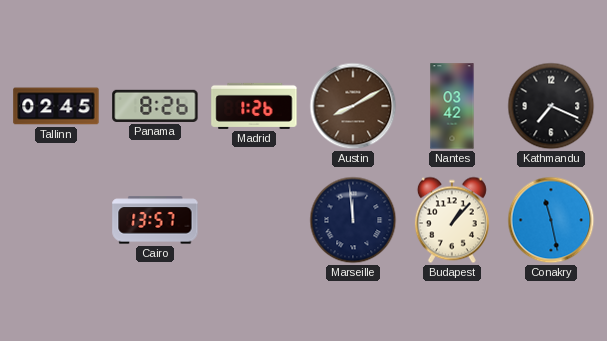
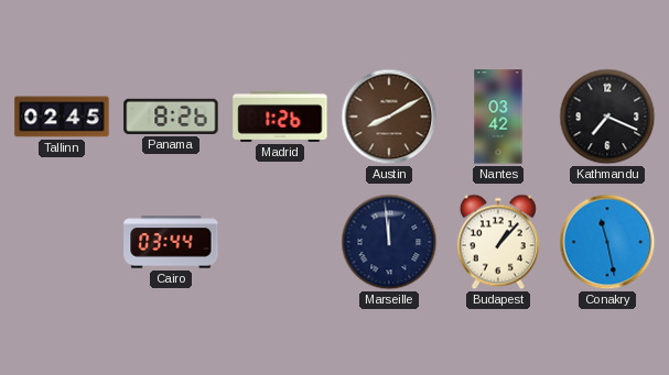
Cairo: 13:57 -> 03:44 (171, 242)
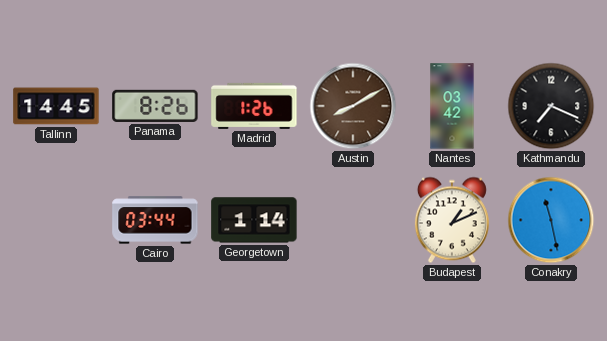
Tallinn: 02:45 -> 14:45 (56, 106)
Georgetown: none -> 1:14 (254, 220)
Marseille: 11:59 -> none (389, 242)
Budapest: 1:07 -> 1:11 (452, 220)
